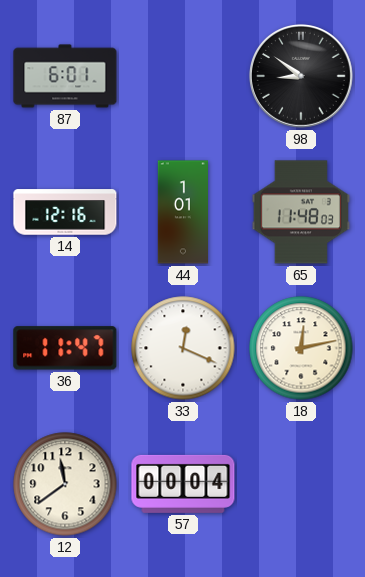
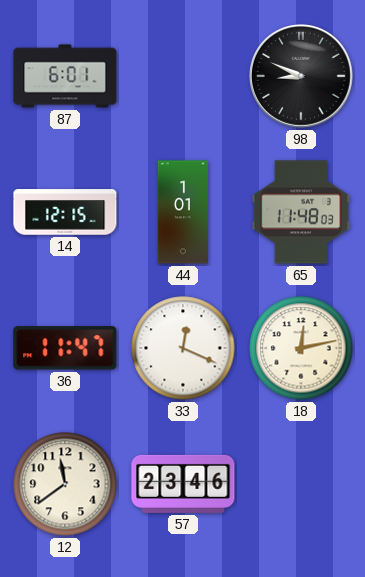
98: 8:51 -> 8:49 (301, 76)
14: 12:16 -> 12:15 (65, 212)
57: 00:04 -> 23:46 (183, 484)
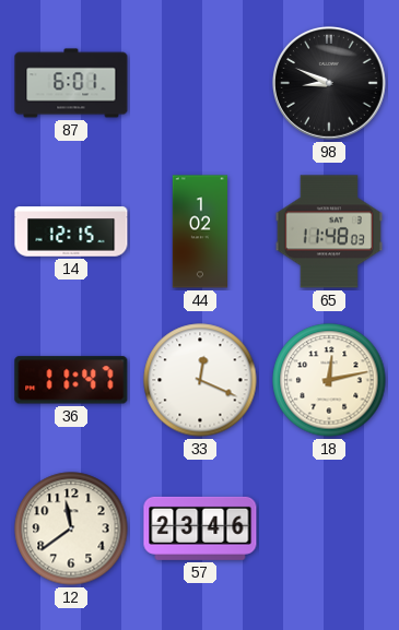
44: 1:01 -> 1:02 (200, 231)
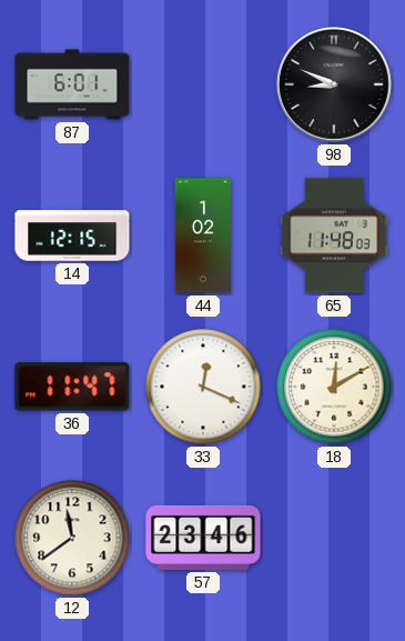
18: 12:13 -> 12:10 (334, 387)
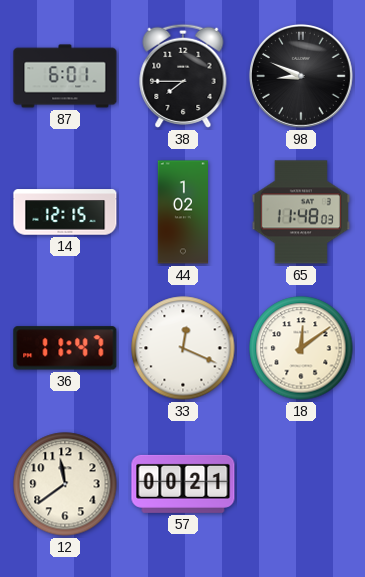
38: none -> 7:45 (183, 76)
18: 12:10 -> 12:09 (301, 348)
57: 23:46 -> 00:21 (183, 484)
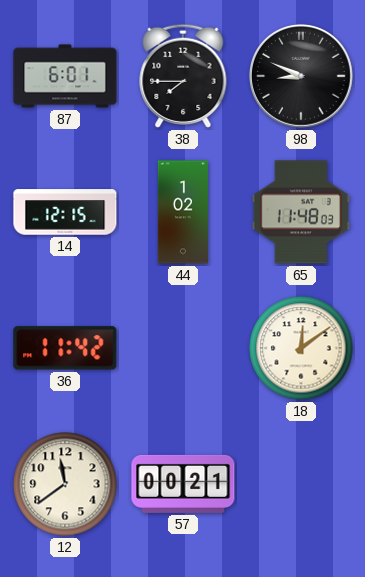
36: 11:47 -> 11:42 (65, 348)
33: 12:19 -> none (183, 348)
